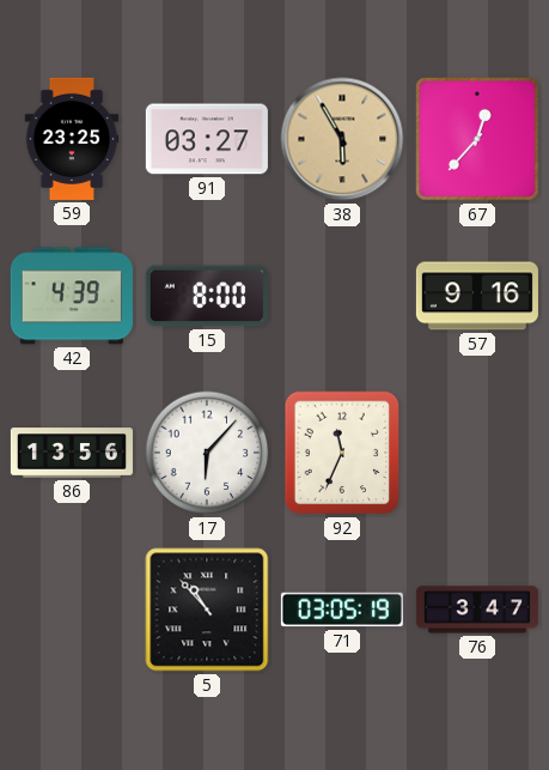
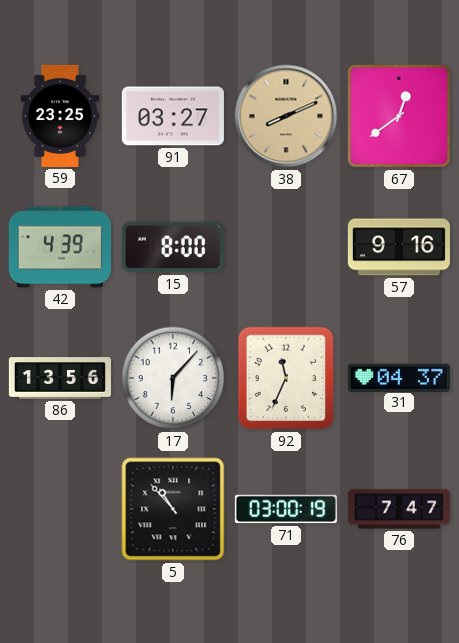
38: 5:55 -> 8:11 (286, 116)
67: 12:37 -> 12:39 (399, 116)
31: none -> 04:37 (399, 377)
71: 03:05 -> 03:00 (286, 509)
76: 3:47 -> 7:47 (399, 509)
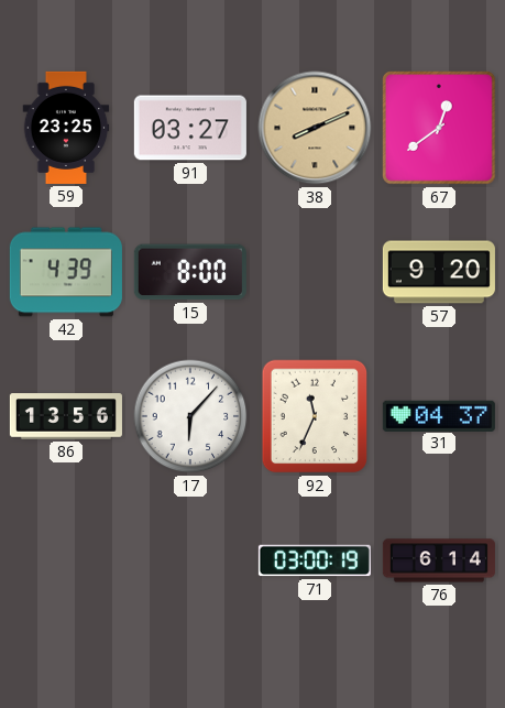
57: 9:16 -> 9:20 (439, 272)
5: 10:53 -> none (173, 509)
76: 7:47 -> 6:14 (439, 560)
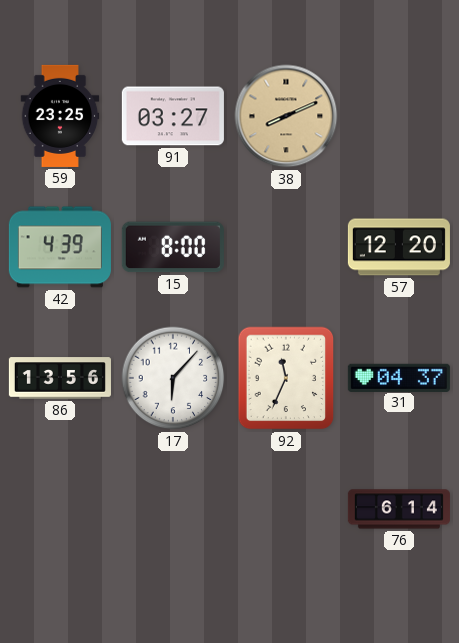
67: 12:39 -> none (439, 128)
57: 9:20 -> 12:20 (399, 247)
71: 03:00 -> none (315, 560)
